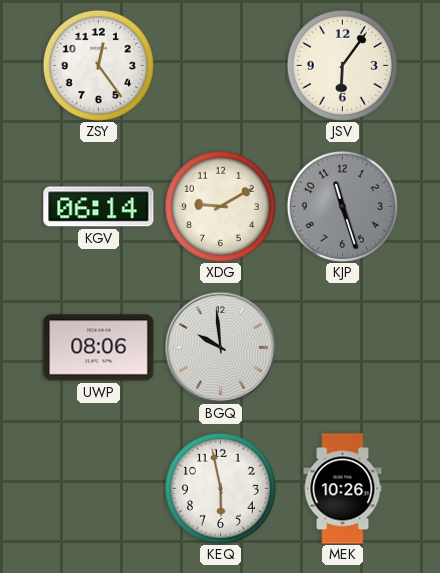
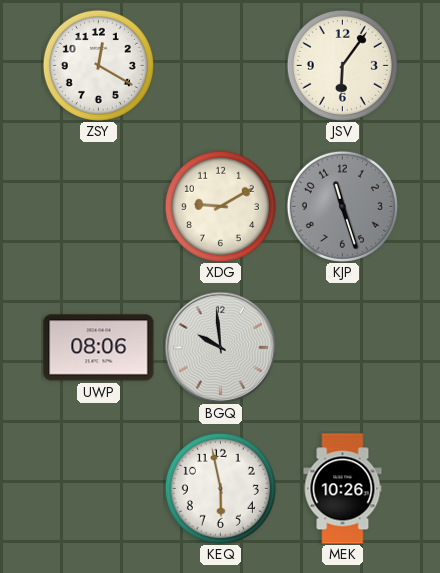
ZSY: 12:24 -> 12:20 (98, 65)
KGV: 06:14 -> none (99, 207)
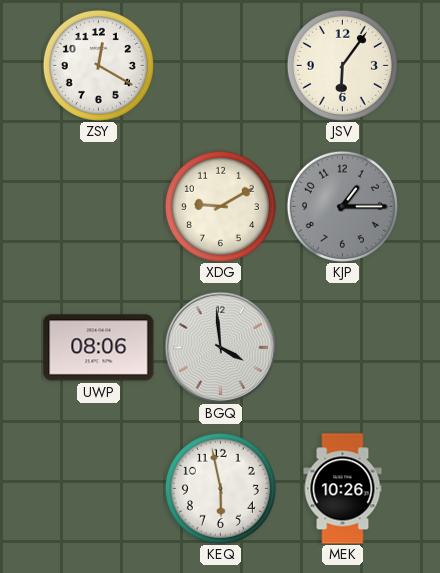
KJP: 11:27 -> 1:15 (342, 206)
BGQ: 9:59 -> 3:59 (220, 347)
